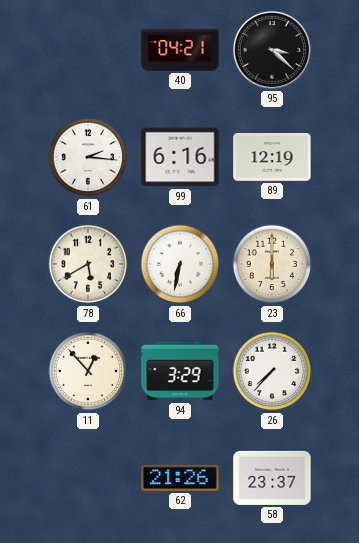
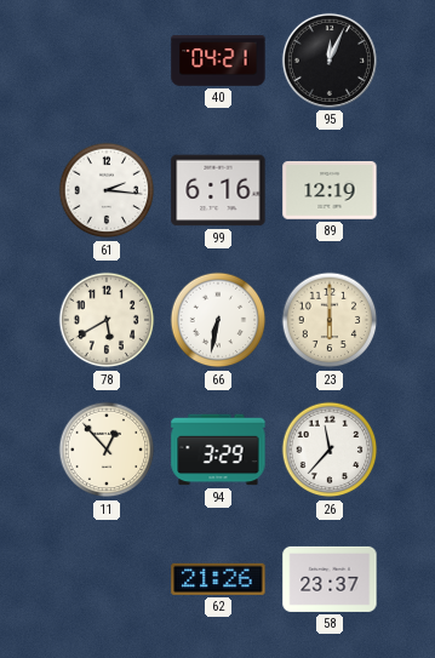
95: 3:22 -> 12:04 (330, 61)
26: 7:37 -> 11:37 (330, 450)
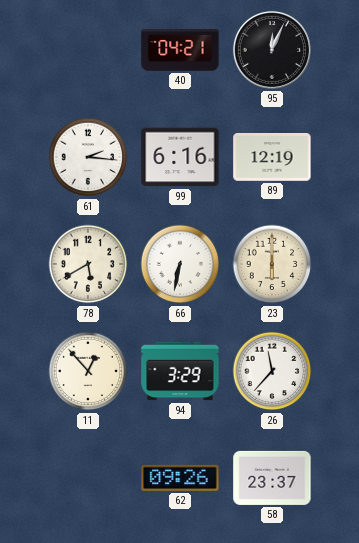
62: 21:26 -> 09:26 (180, 478)
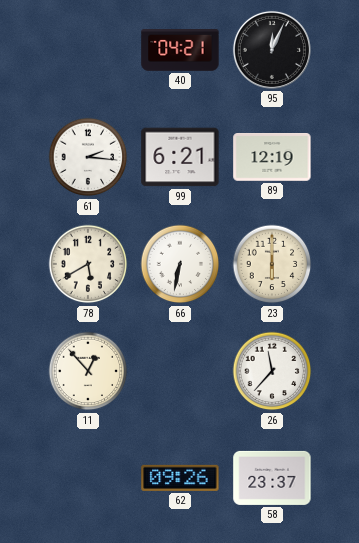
99: 6:16 -> 6:21 (180, 157)
94: 3:29 -> none (180, 371)
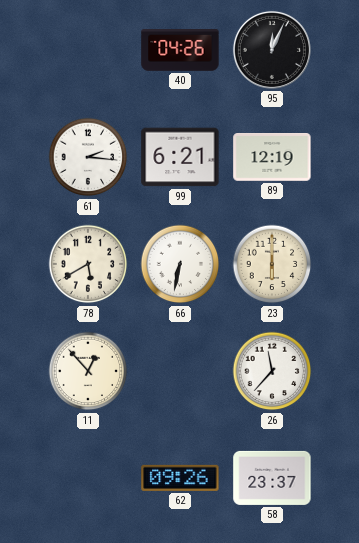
40: 04:21 -> 04:26 (180, 51)
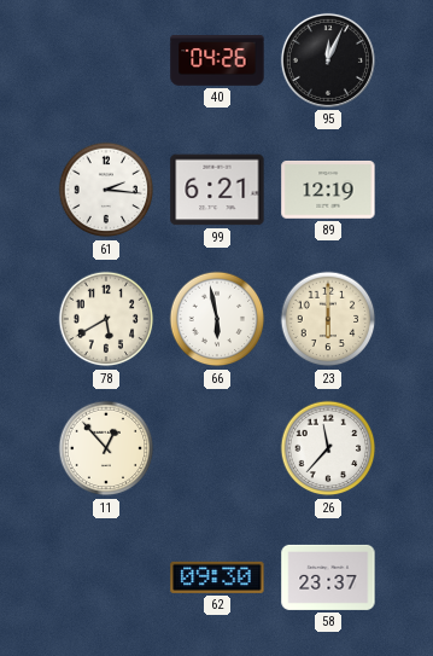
66: 6:32 -> 5:58 (217, 319)
62: 09:26 -> 09:30 (217, 577)
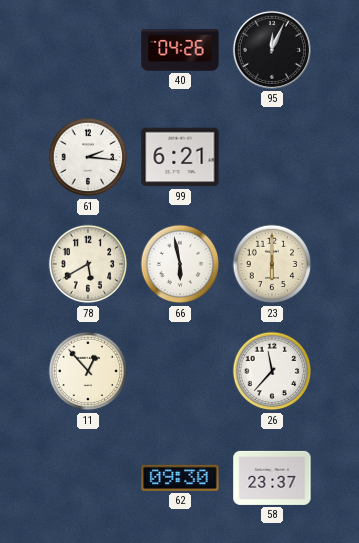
89: 12:19 -> none (328, 191)
